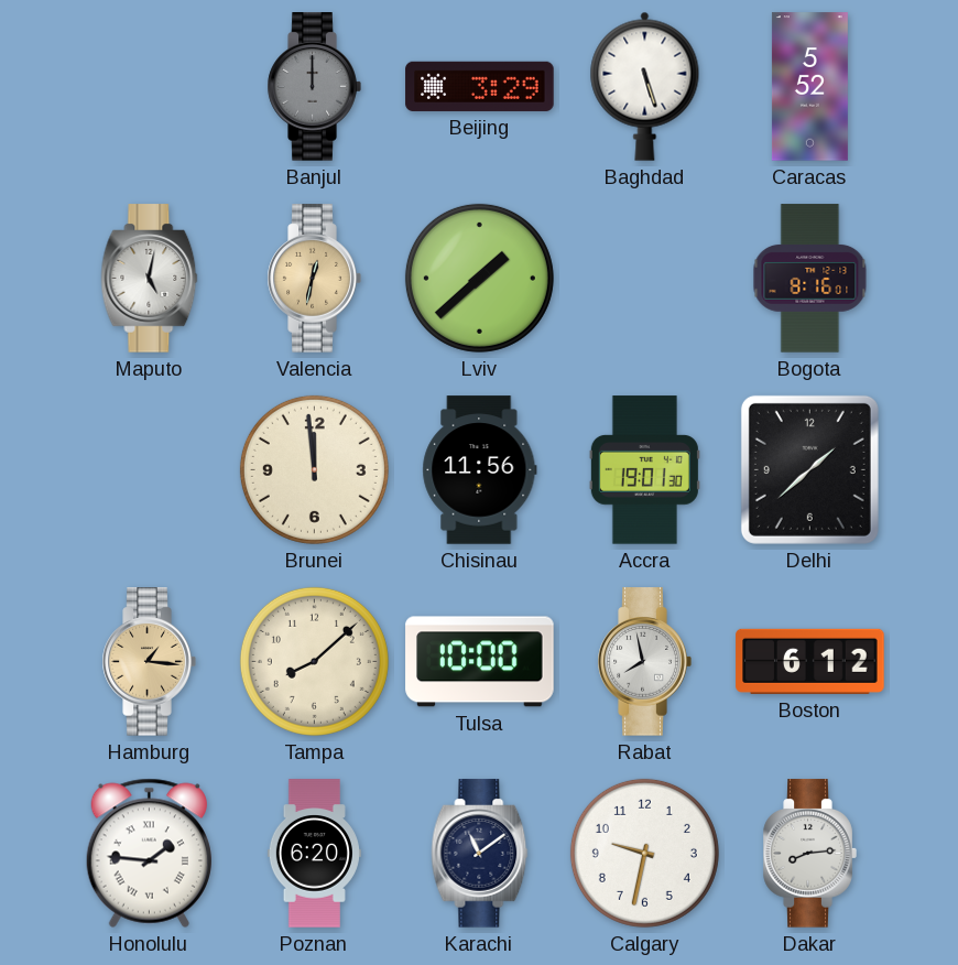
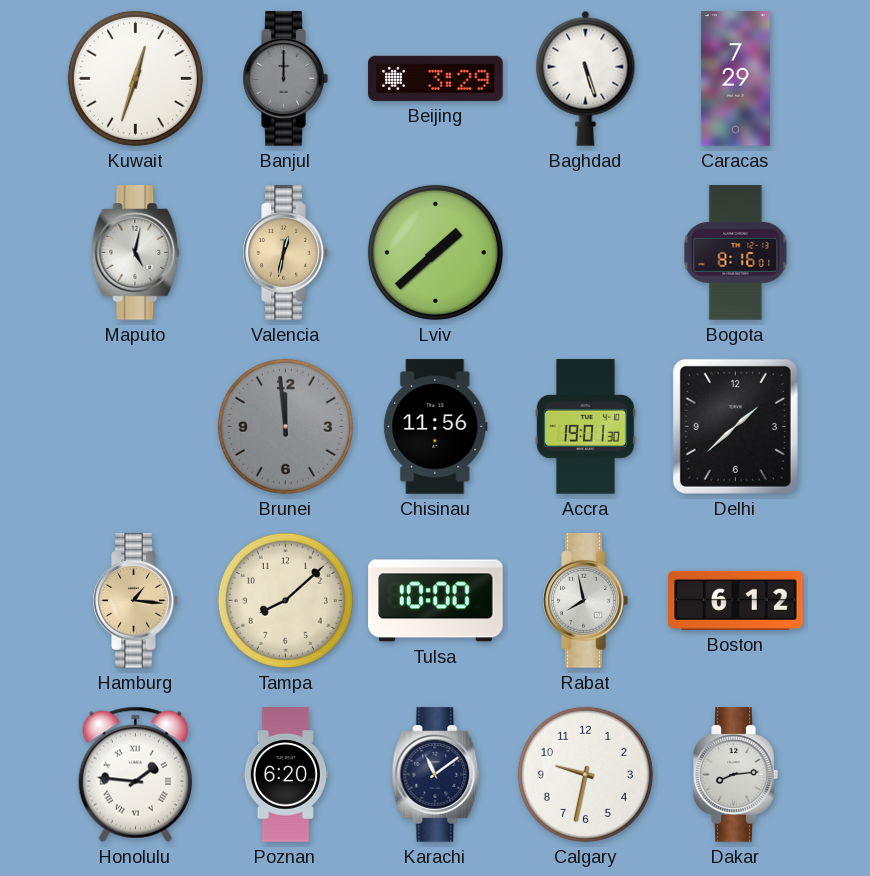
Kuwait: none -> 12:33 (135, 78)
Caracas: 5:52 -> 7:29 (735, 79)
Brunei dial: cream -> grey (285, 426)
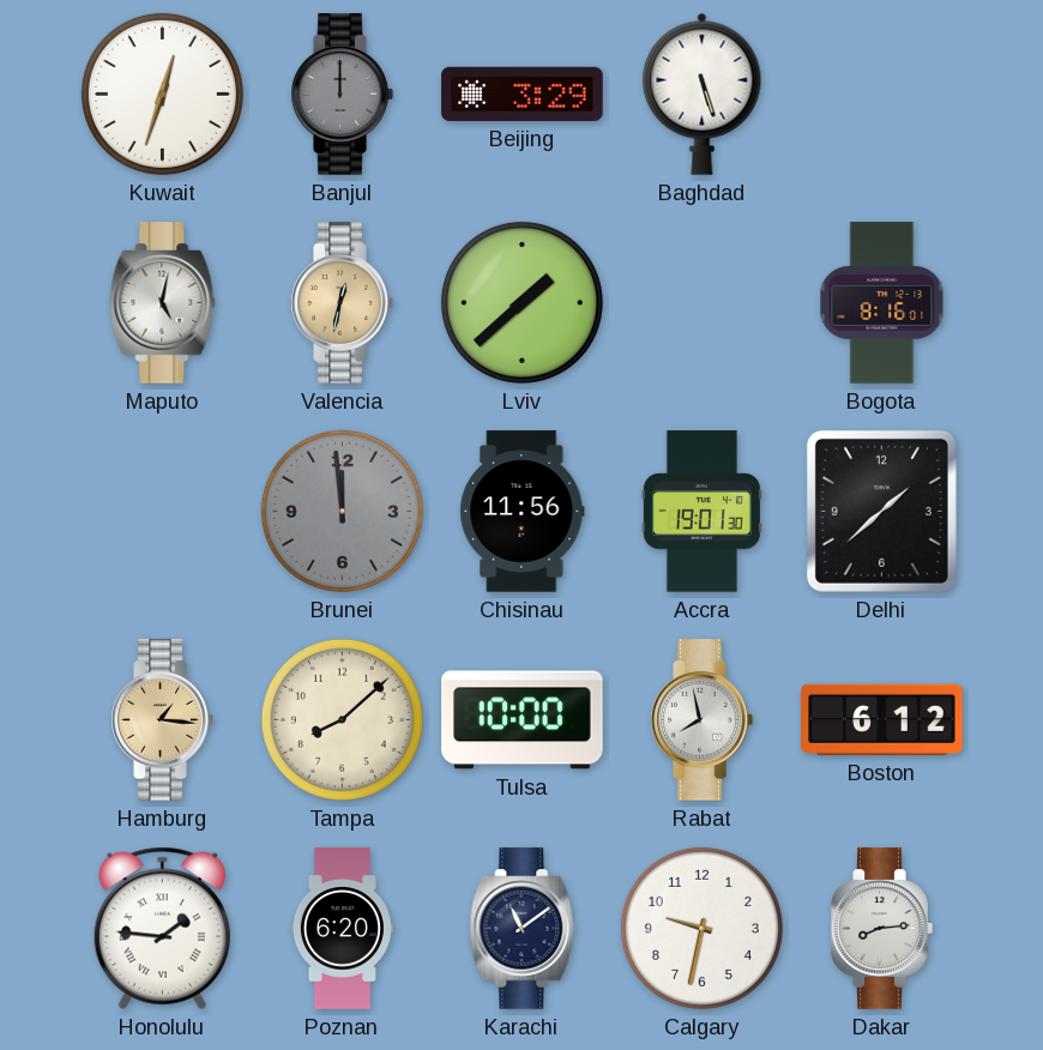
Caracas: 7:29 -> none (735, 79)
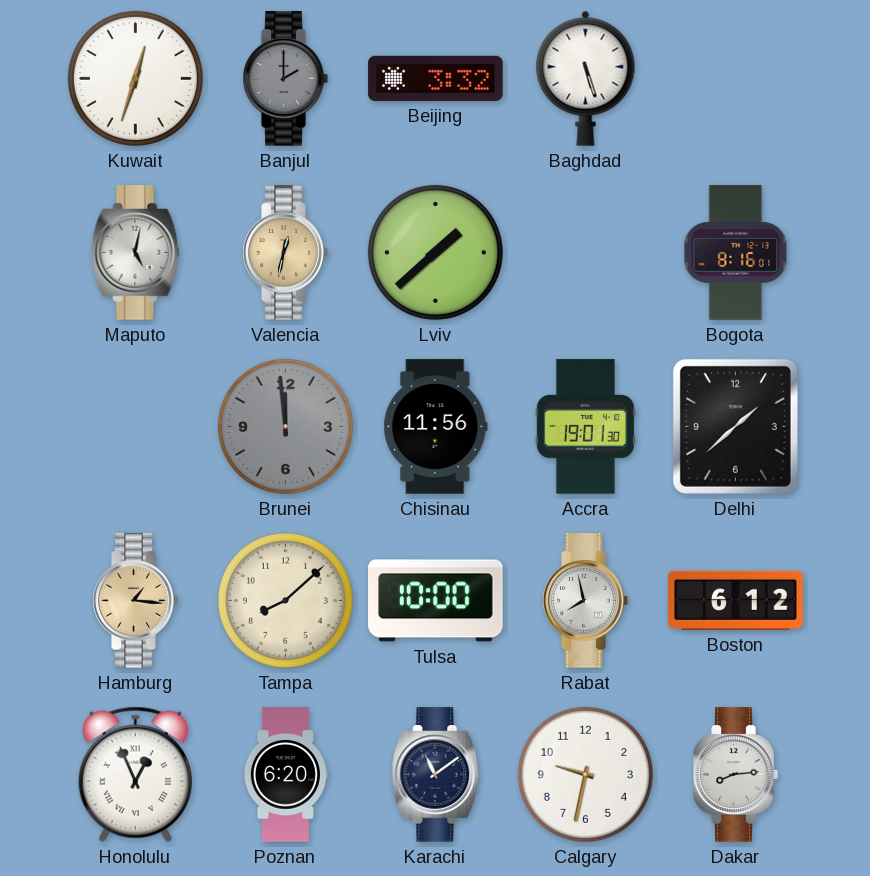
Banjul: 12:00 -> 2:00 (285, 79)
Beijing: 3:29 -> 3:32 (436, 78)
Honolulu: 1:46 -> 12:56 (135, 774)
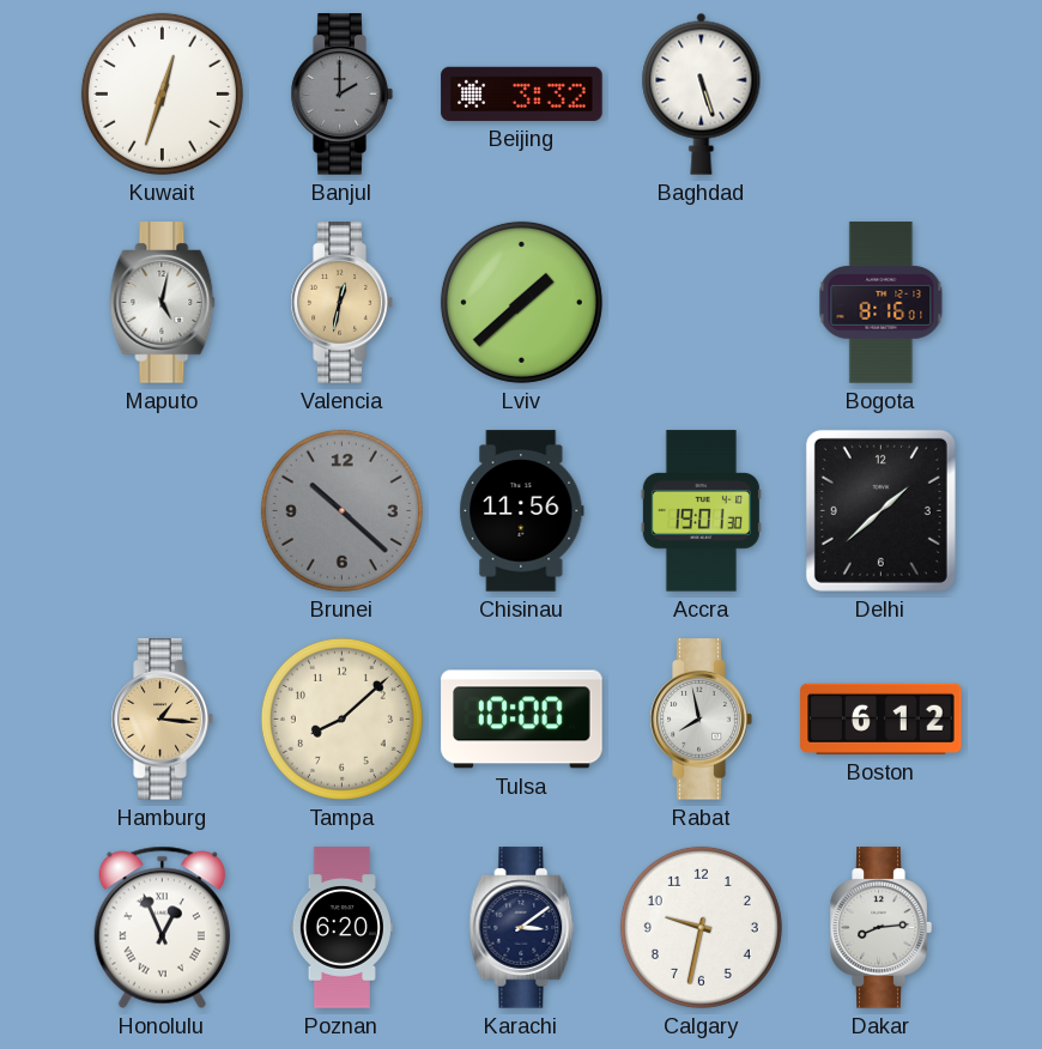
Brunei: 11:59 -> 10:22 (341, 510)
Karachi: 11:09 -> 3:09 (522, 928)
